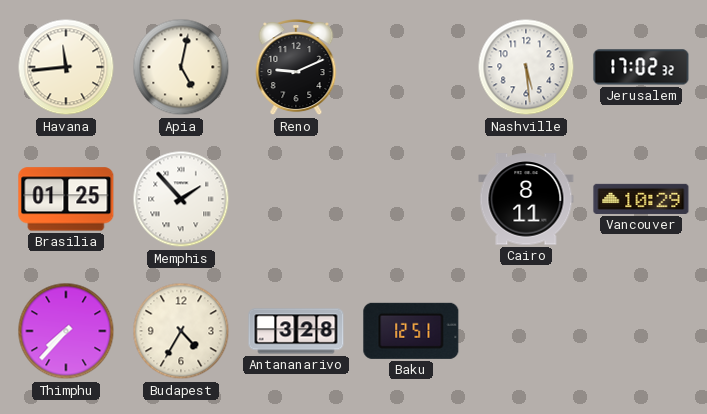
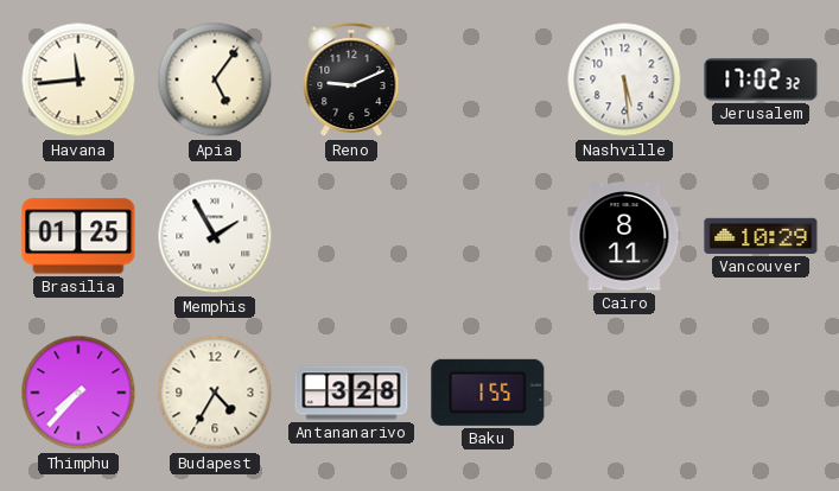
Apia: 5:02 -> 5:06 (215, 79)
Memphis: 1:53 -> 1:55 (215, 236)
Baku: 12:51 -> 1:55 (488, 393)
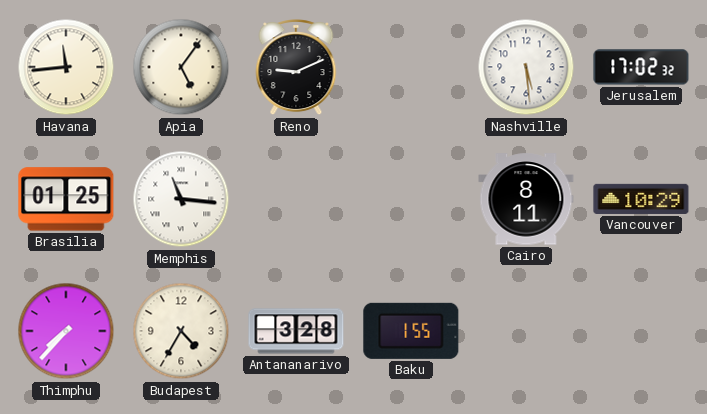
Memphis: 1:55 -> 11:16 (181, 199)
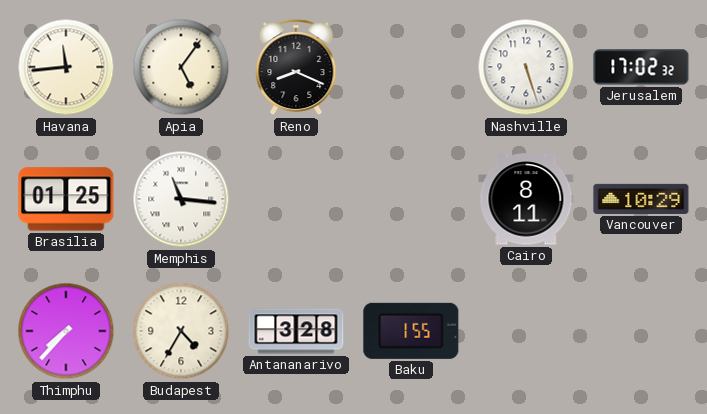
Reno: 9:11 -> 8:19 (296, 68)
Nashville: 5:29 -> 5:27 (526, 67)
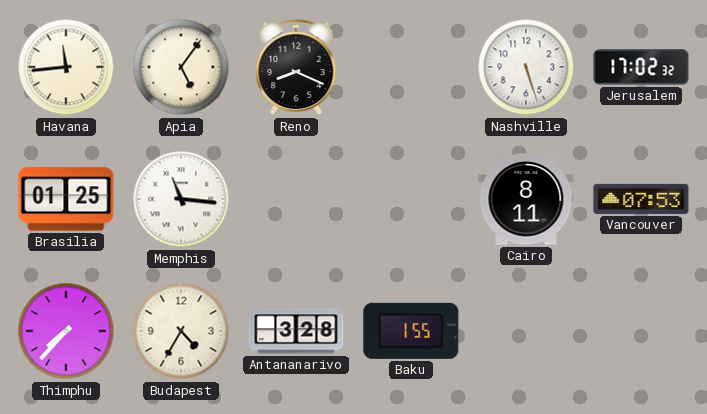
Vancouver: 10:29 -> 07:53 (641, 199)
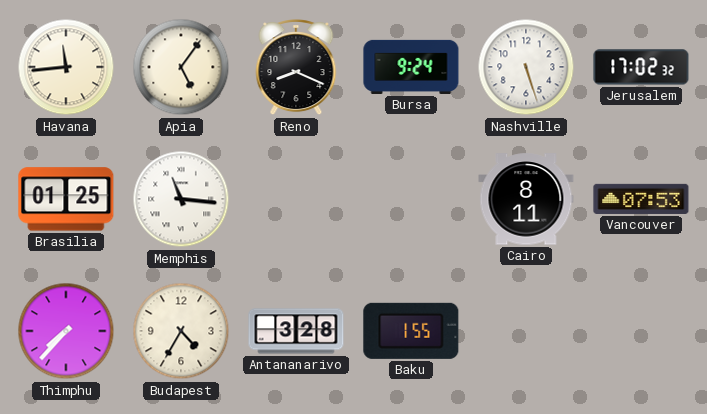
Bursa: none -> 9:24 (411, 67)
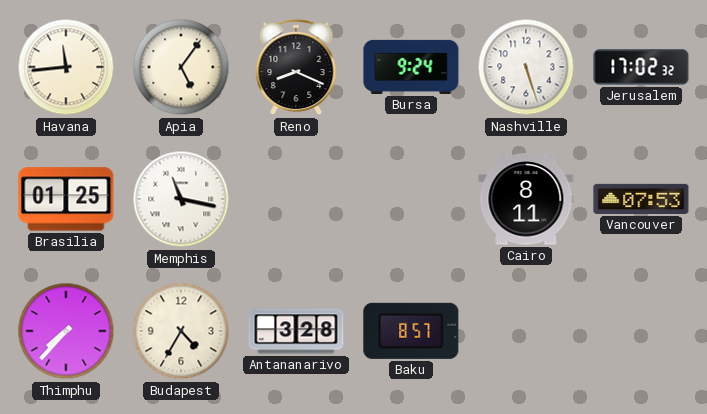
Memphis: 11:16 -> 11:17 (181, 199)
Baku: 1:55 -> 8:57 (411, 331)
